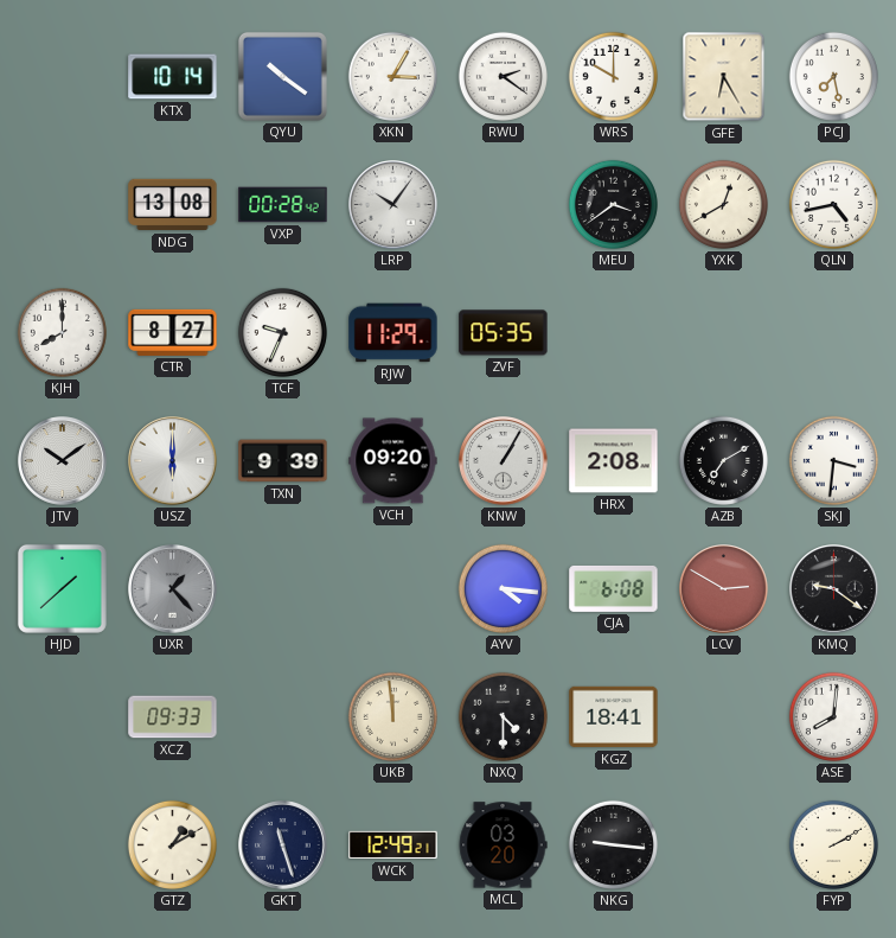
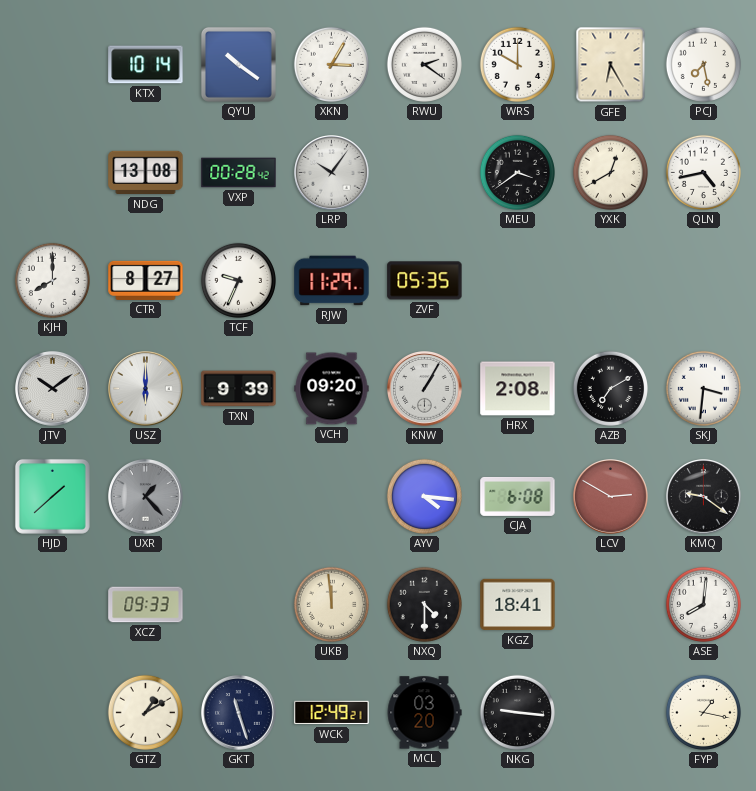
FYP: 2:10 -> 1:17 (703, 712)
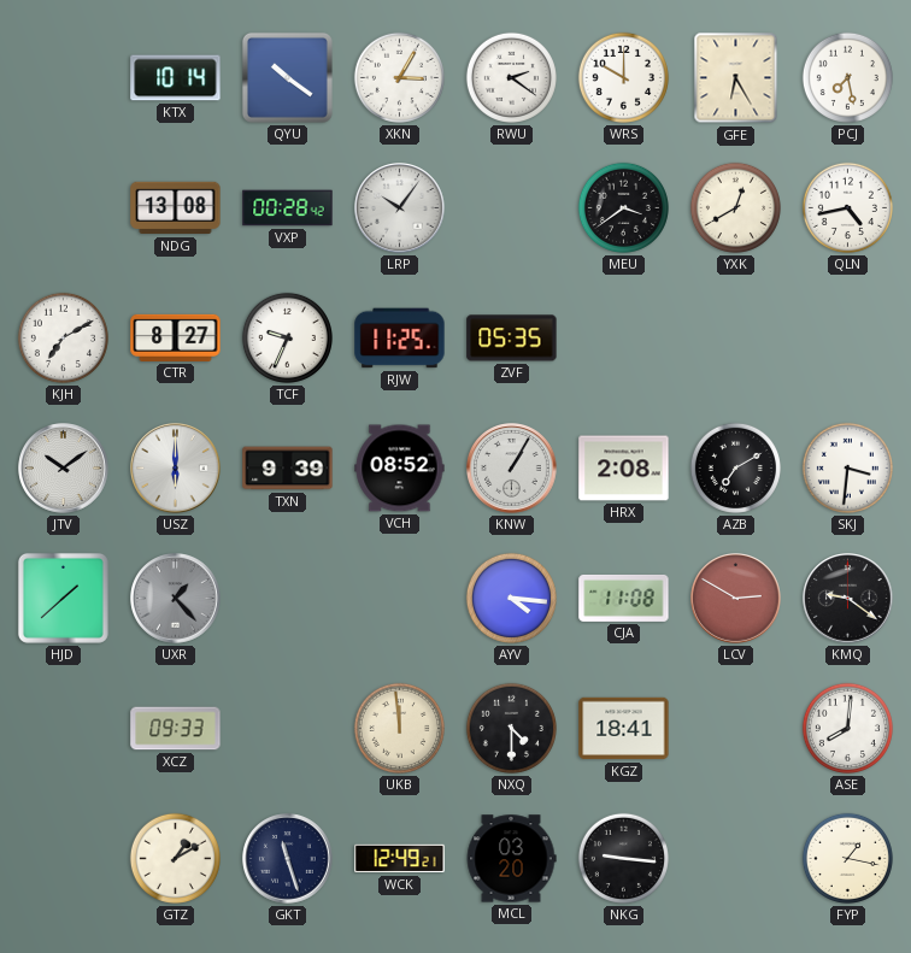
KJH: 8:00 -> 7:10 (63, 337)
RJW: 11:29 -> 11:25 (400, 339)
VCH: 09:20 -> 08:52 (400, 469)
CJA: 6:08 -> 11:08 (624, 598)
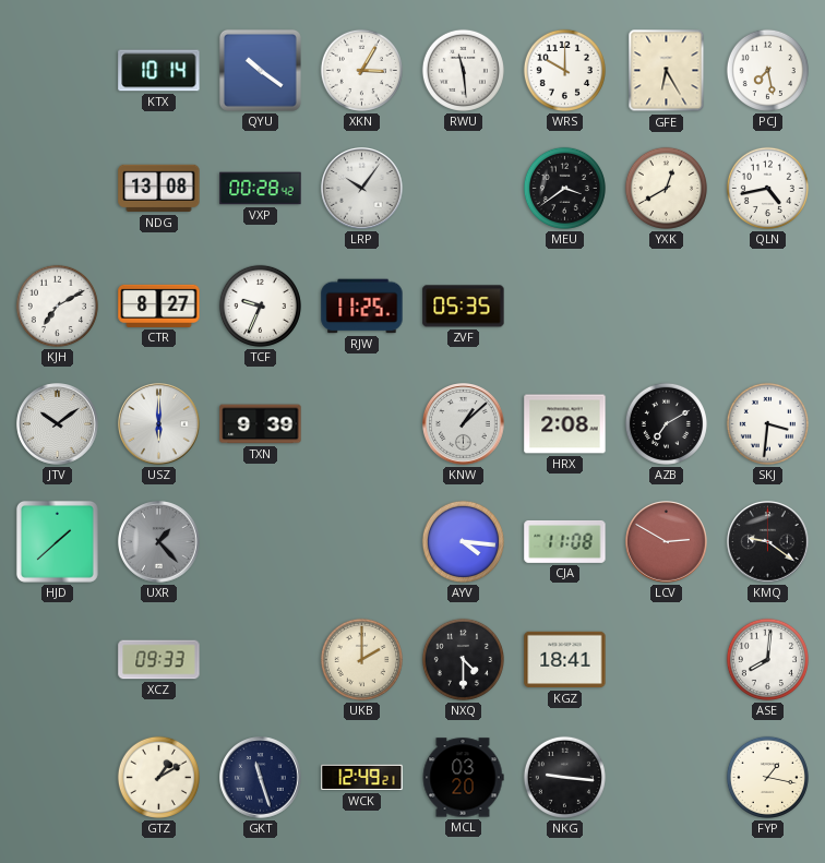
RWU: 2:21 -> 11:29 (463, 70)
VCH: 08:52 -> none (400, 469)
KNW: 1:05 -> 1:08 (464, 424)
UKB: 11:59 -> 2:00 (361, 659)
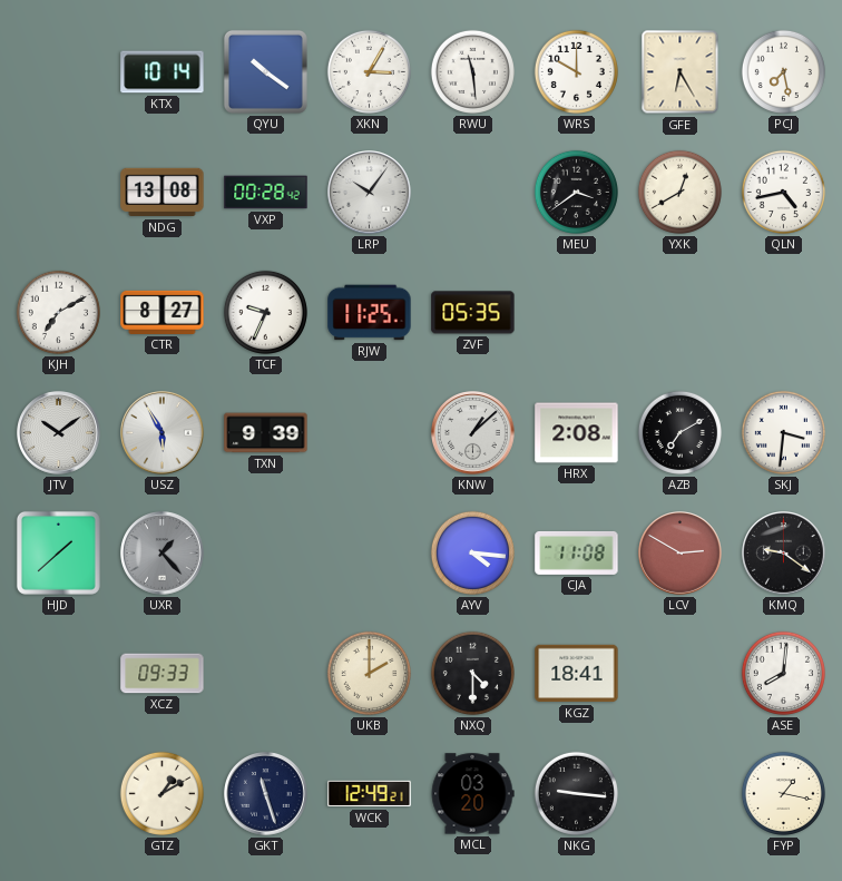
USZ: 6:00 -> 5:55 (163, 433)
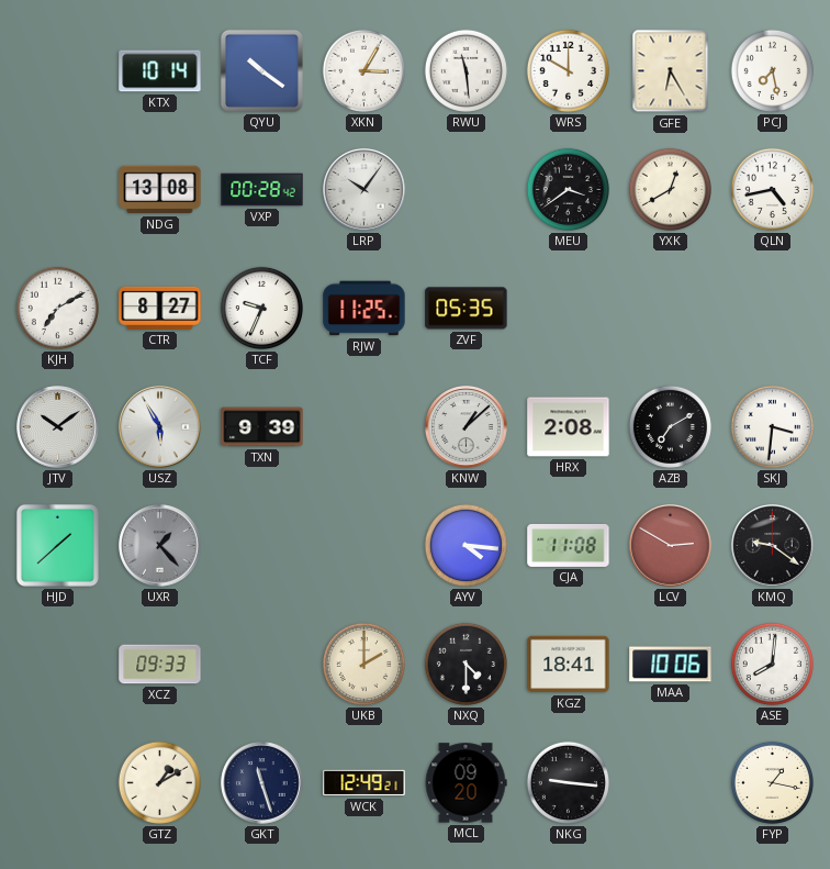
MAA: none -> 10:06 (671, 665)
MCL: 03:20 -> 09:20 (466, 783)
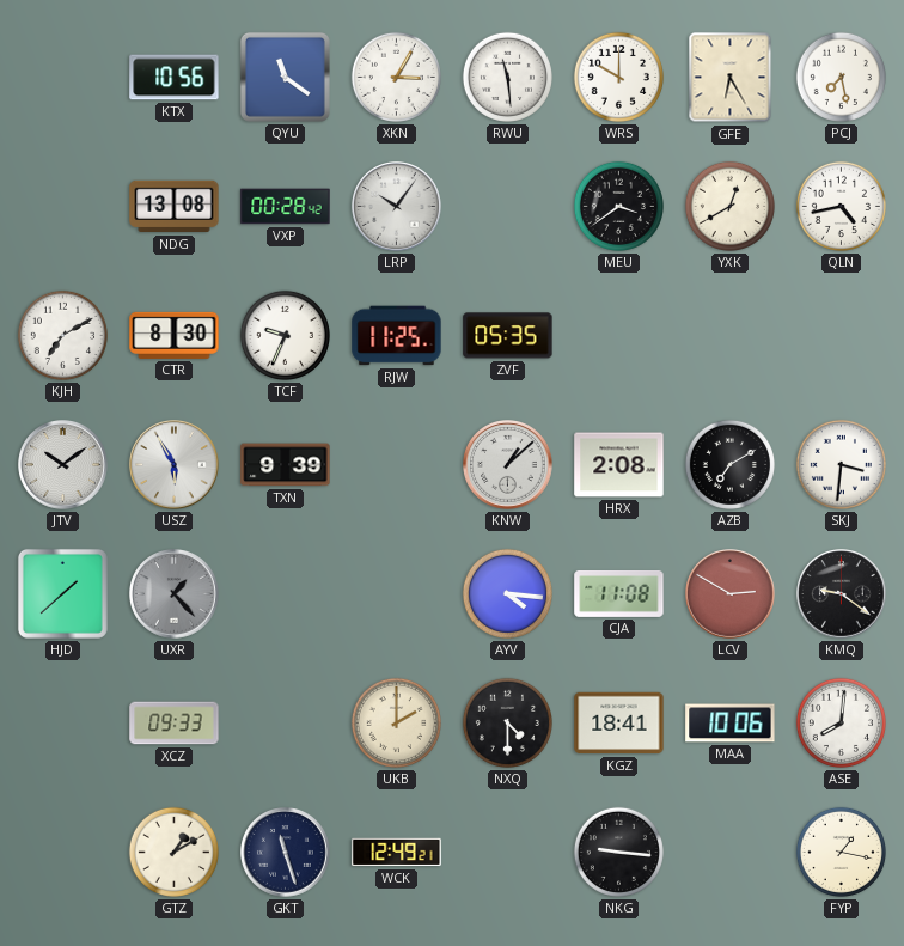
KTX: 10:14 -> 10:56 (175, 78)
QYU: 10:21 -> 11:21 (285, 77)
CTR: 8:27 -> 8:30 (175, 335)
MCL: 09:20 -> none (466, 783)
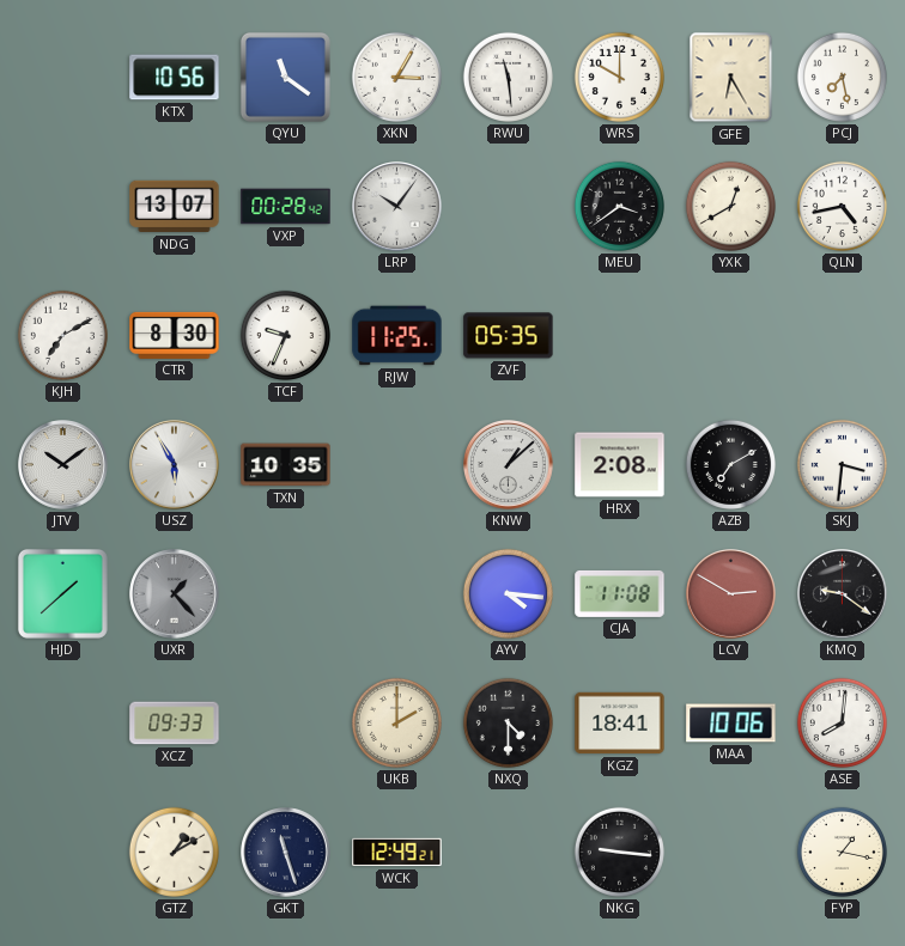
NDG: 13:08 -> 13:07 (175, 207)
TXN: 9:39 -> 10:35 (286, 465)
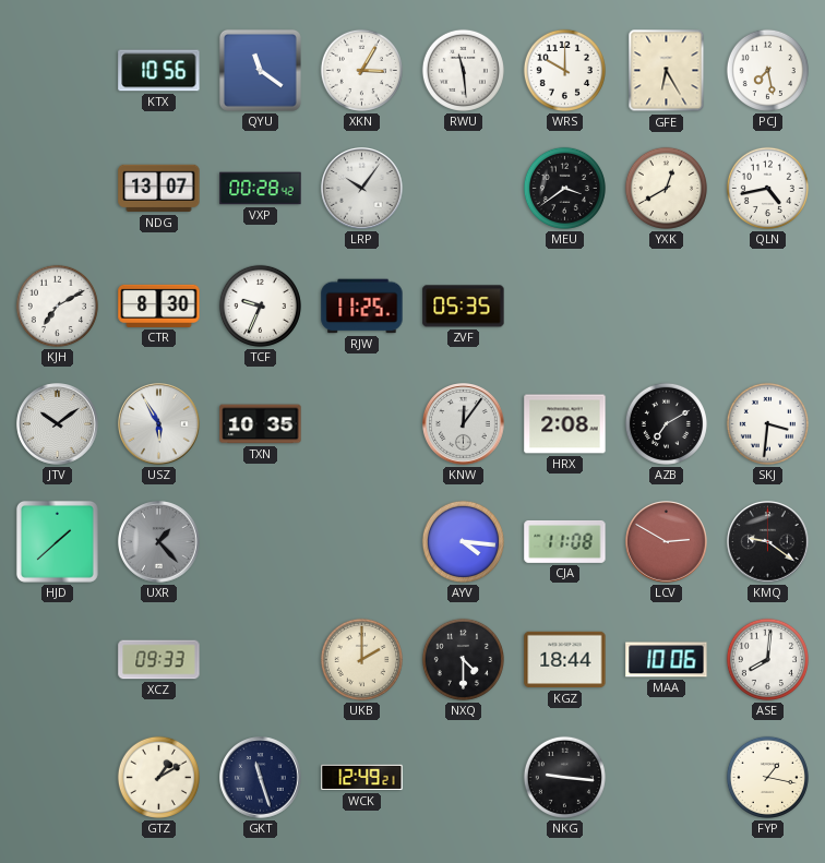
KNW: 1:08 -> 12:06 (464, 424)
KGZ: 18:41 -> 18:44 (565, 660)
